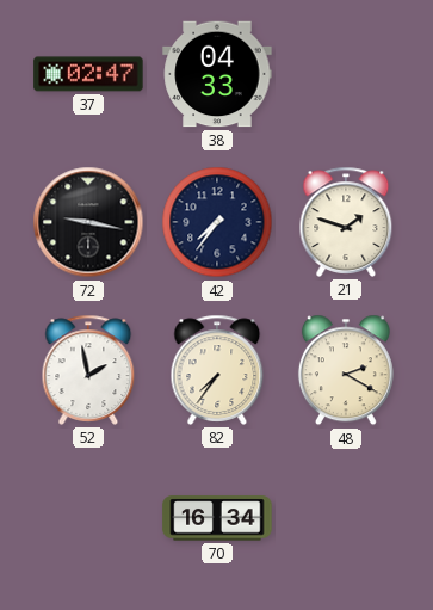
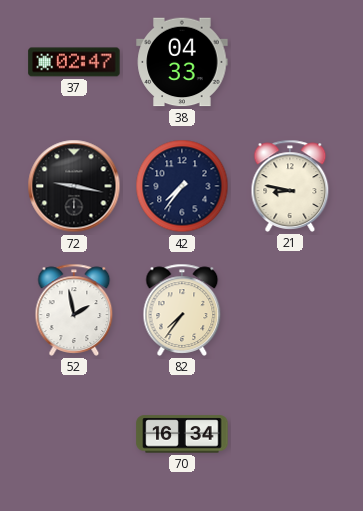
21: 1:48 -> 8:47 (290, 186)
48: 2:20 -> none (346, 370)
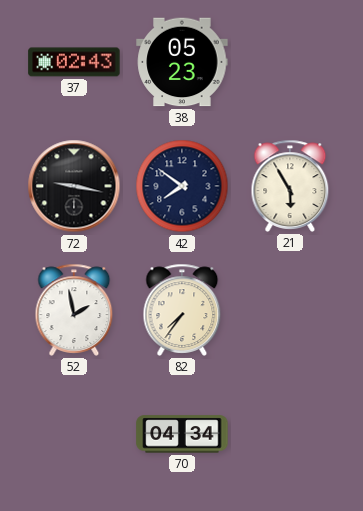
37: 02:47 -> 02:43 (74, 62)
38: 04:33 -> 05:23 (182, 62)
42: 7:36 -> 7:51 (182, 186)
21: 8:47 -> 5:55 (290, 186)
70: 16:34 -> 04:34 (182, 434)
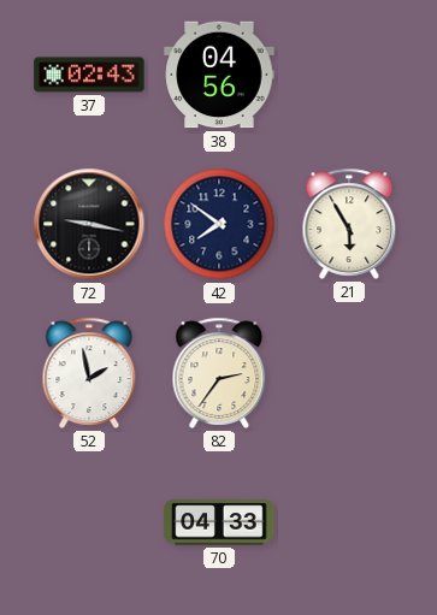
38: 05:23 -> 04:56 (219, 75)
82: 7:36 -> 2:36 (219, 373)
70: 04:34 -> 04:33 (219, 522)
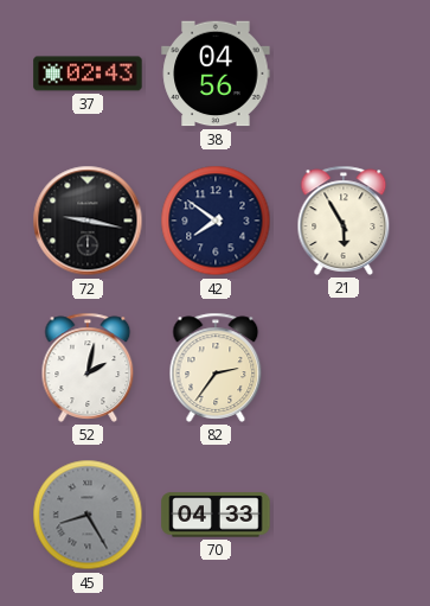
52: 1:58 -> 2:02 (88, 368)
45: none -> 8:25 (88, 515)
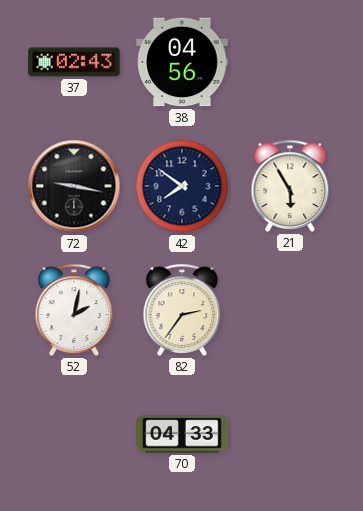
45: 8:25 -> none (88, 515)
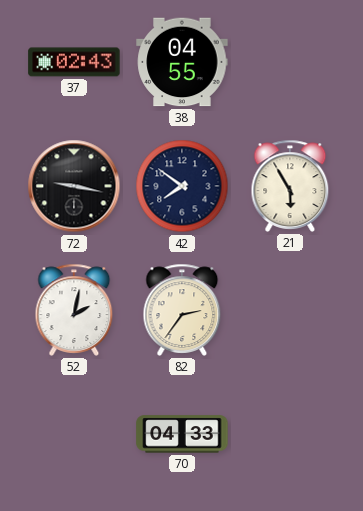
38: 04:56 -> 04:55 (182, 62)
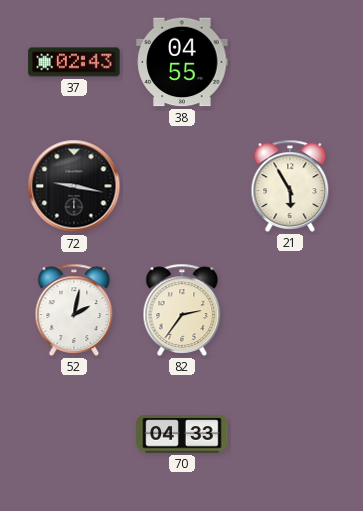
42: 7:51 -> none (182, 186)
